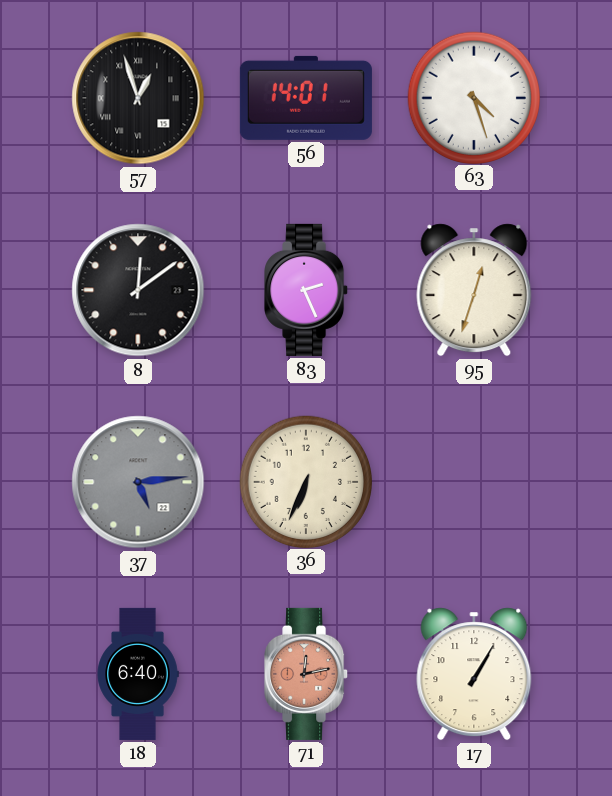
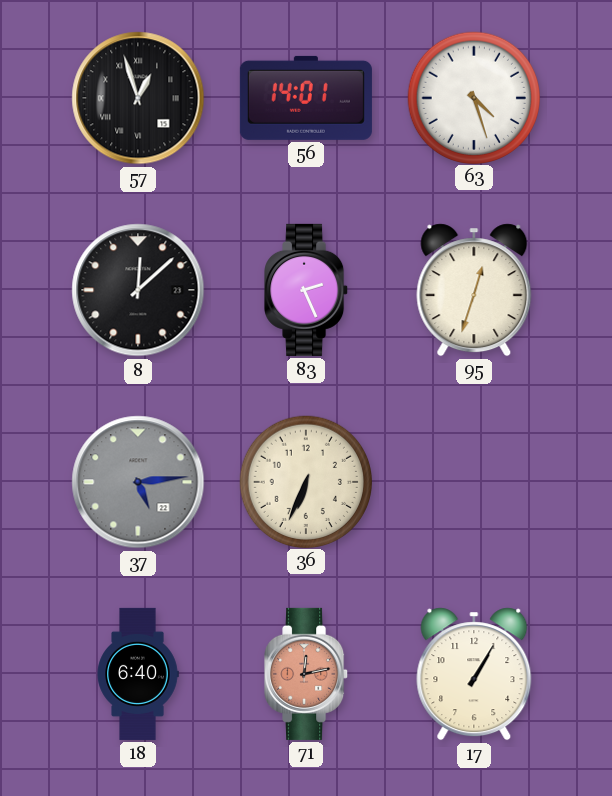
8: 12:09 -> 12:08 (138, 290)
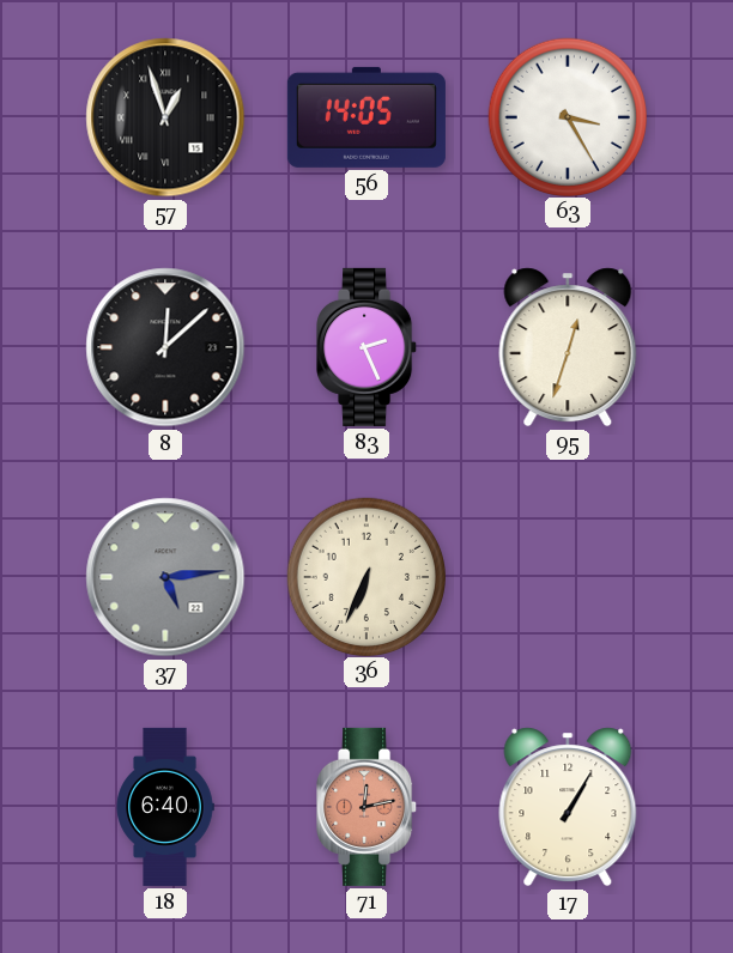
56: 14:01 -> 14:05 (366, 117)
63: 4:27 -> 3:25 (567, 116)
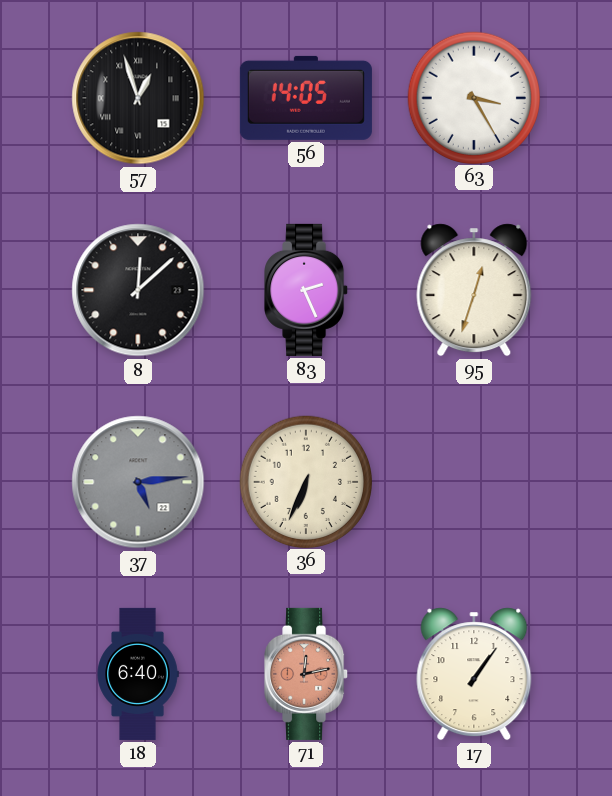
17: 1:05 -> 1:06 (474, 674)
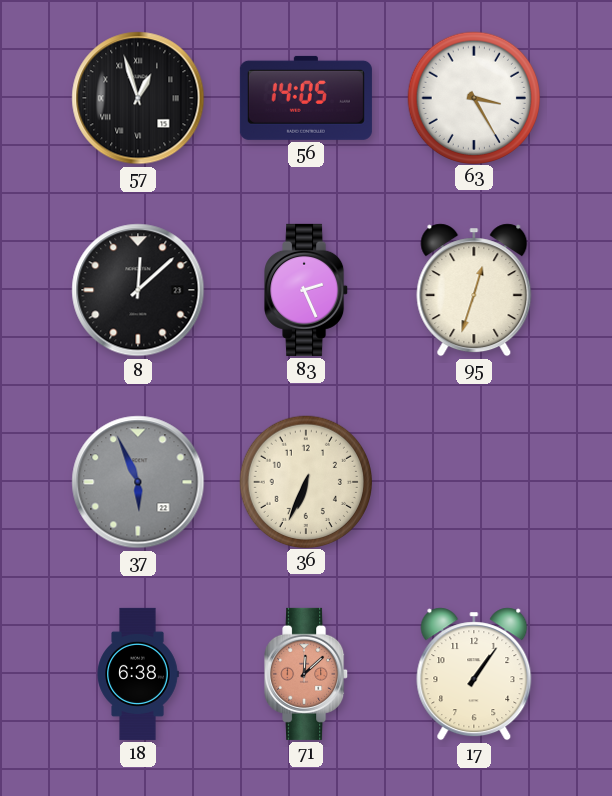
37: 5:14 -> 5:56 (138, 482)
18: 6:40 -> 6:38 (138, 674)
71: 12:13 -> 12:08 (307, 674)
